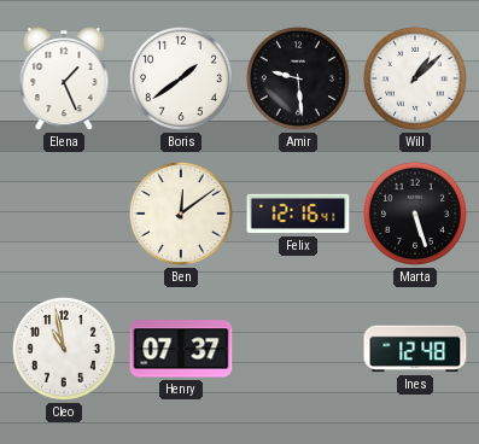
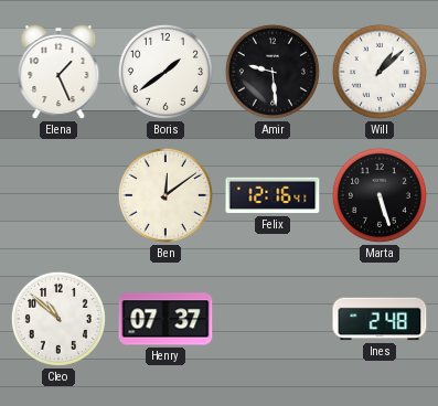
Cleo: 10:58 -> 10:52 (58, 319)
Ines: 12:48 -> 2:48 (380, 319)
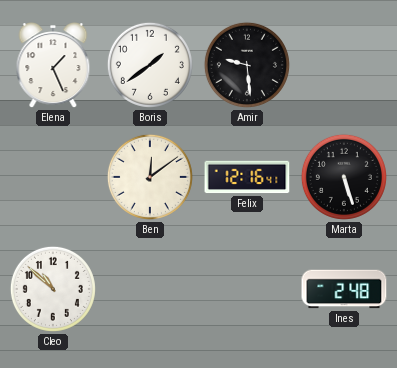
Will: 1:08 -> none (380, 72)
Henry: 07:37 -> none (165, 319)
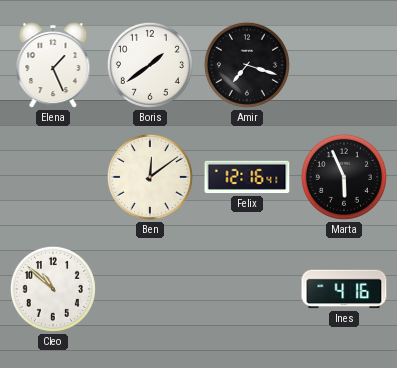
Amir: 9:29 -> 7:18 (247, 65)
Marta: 5:27 -> 5:56 (344, 177)
Ines: 2:48 -> 4:16 (344, 289)
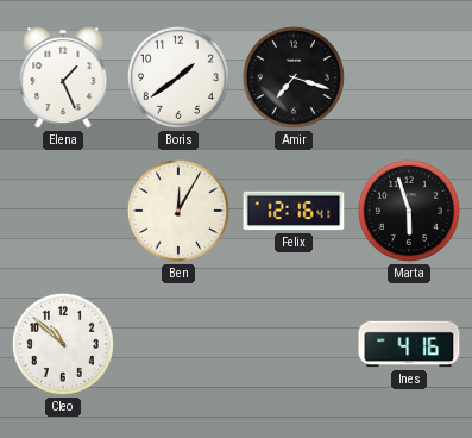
Ben: 12:09 -> 12:05 (178, 211)
Marta: 5:56 -> 5:57 (409, 211)
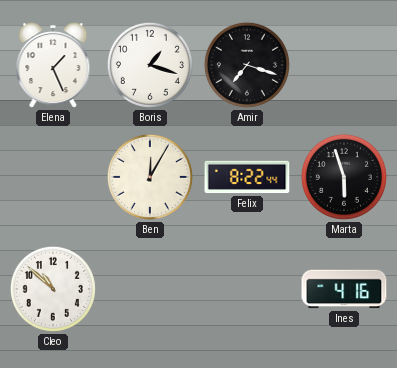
Boris: 1:39 -> 1:18 (150, 65)
Felix: 12:16 -> 8:22 (247, 177)
